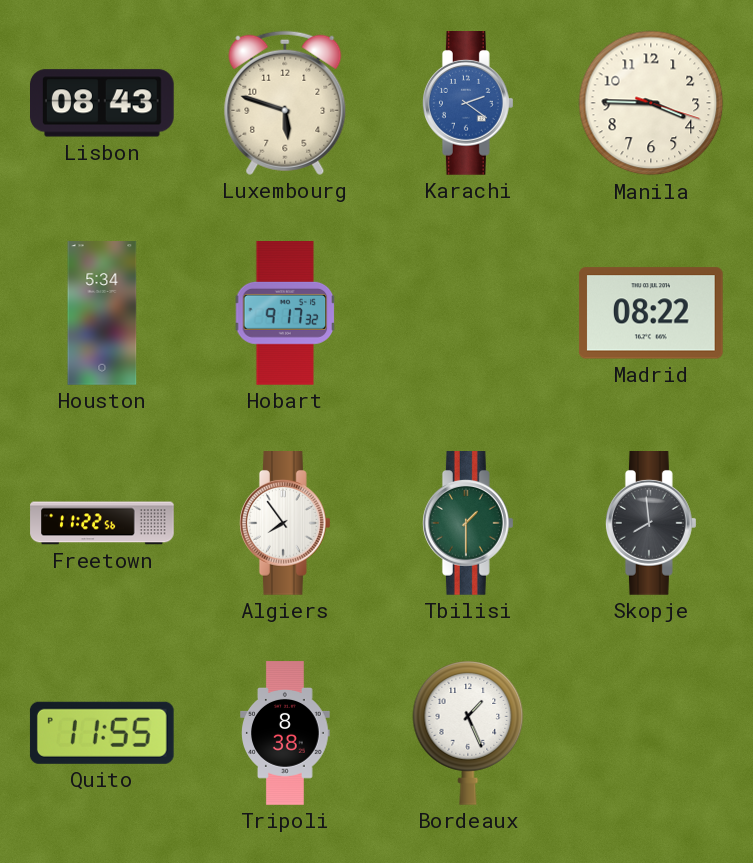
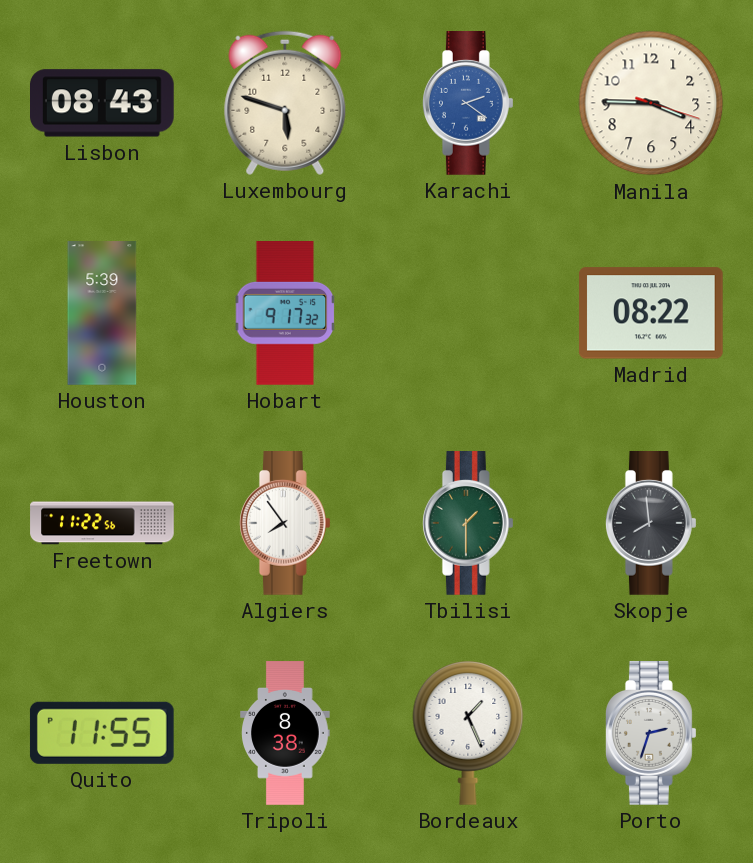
Houston: 5:34 -> 5:39 (102, 313)
Porto: none -> 2:33 (652, 734)
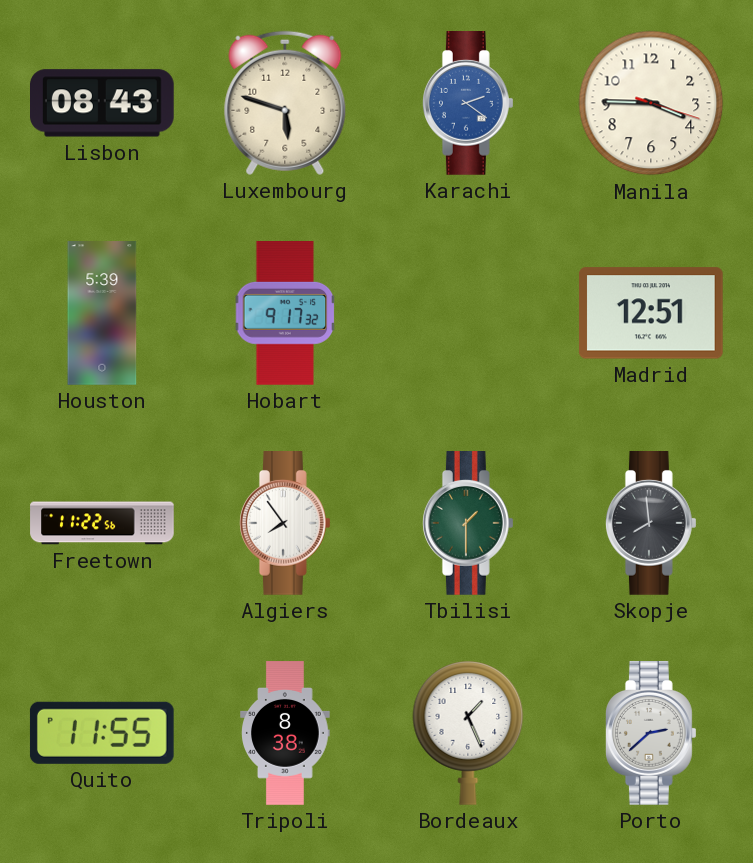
Madrid: 08:22 -> 12:51 (651, 313)
Porto: 2:33 -> 2:38 (652, 734)
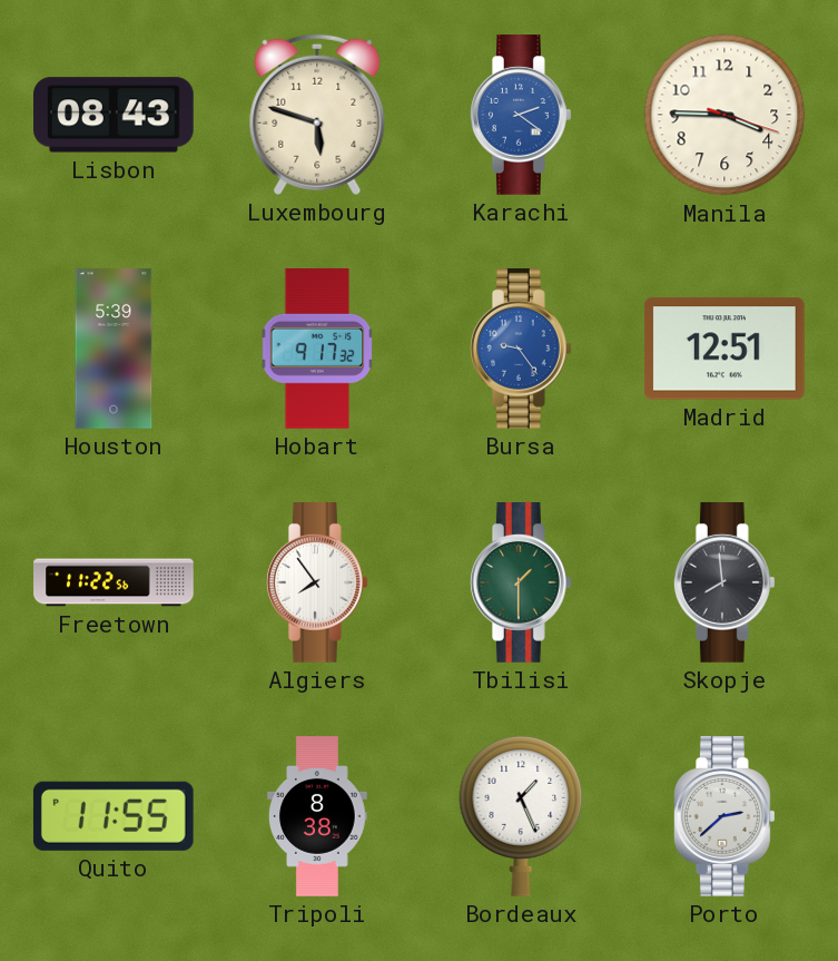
Bursa: none -> 9:24 (522, 350)
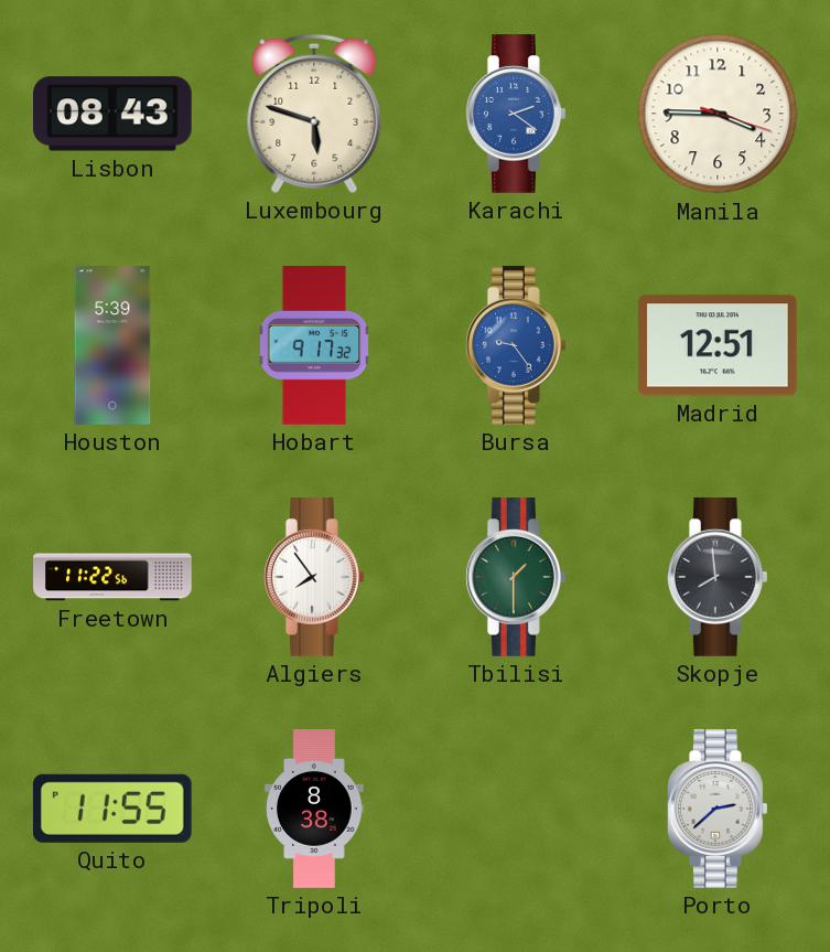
Bordeaux: 1:26 -> none (521, 816)
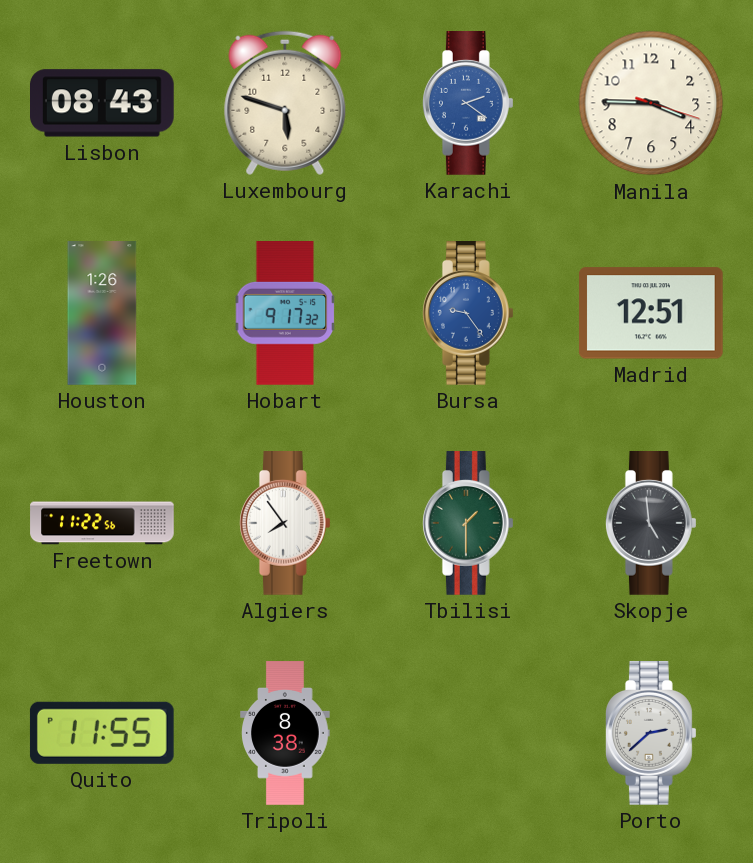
Houston: 5:39 -> 1:26 (102, 313)
Skopje: 7:59 -> 4:59 (652, 524)
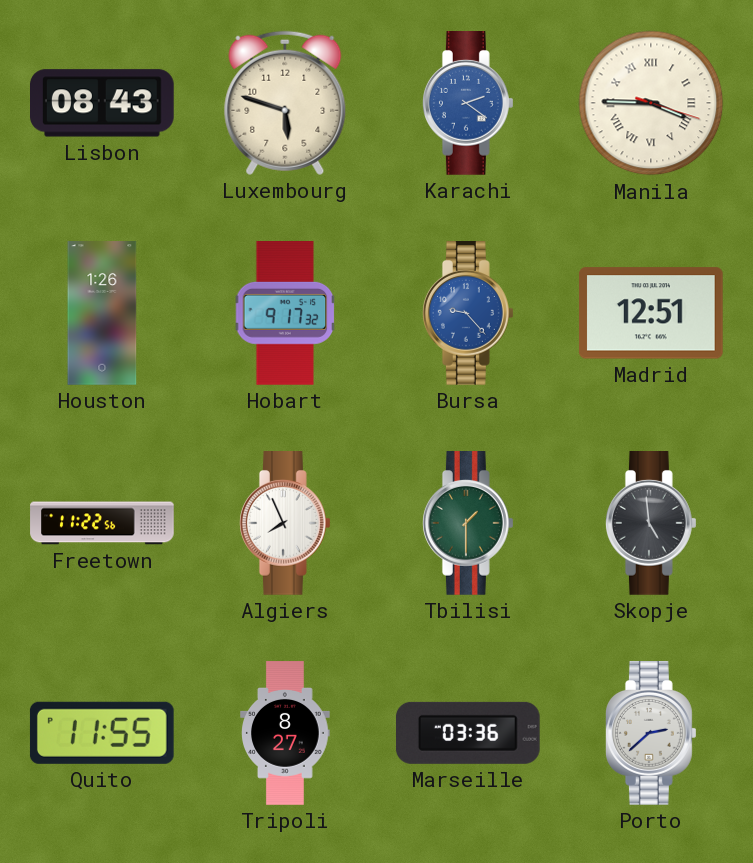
Manila numerals: Arabic -> Roman (651, 103)
Bursa: 9:24 -> 9:23 (469, 314)
Algiers: 7:54 -> 7:56 (286, 524)
Tripoli: 8:38 -> 8:27 (285, 733)
Marseille: none -> 03:36 (468, 733)
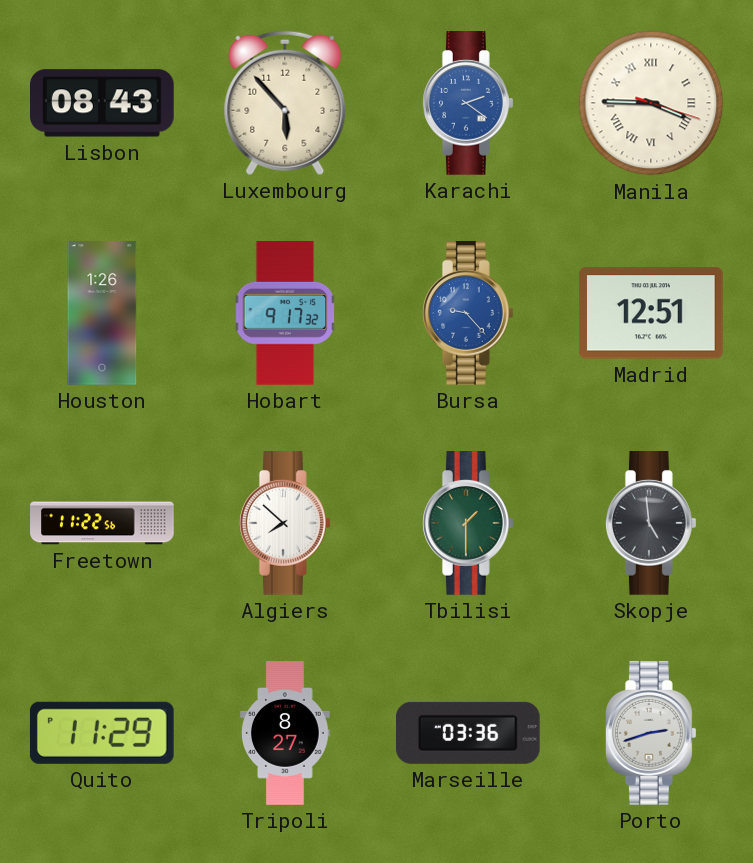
Luxembourg: 5:48 -> 5:53 (285, 103)
Algiers: 7:56 -> 7:52 (286, 524)
Quito: 11:55 -> 11:29 (102, 733)
Porto: 2:38 -> 2:42 (652, 734)
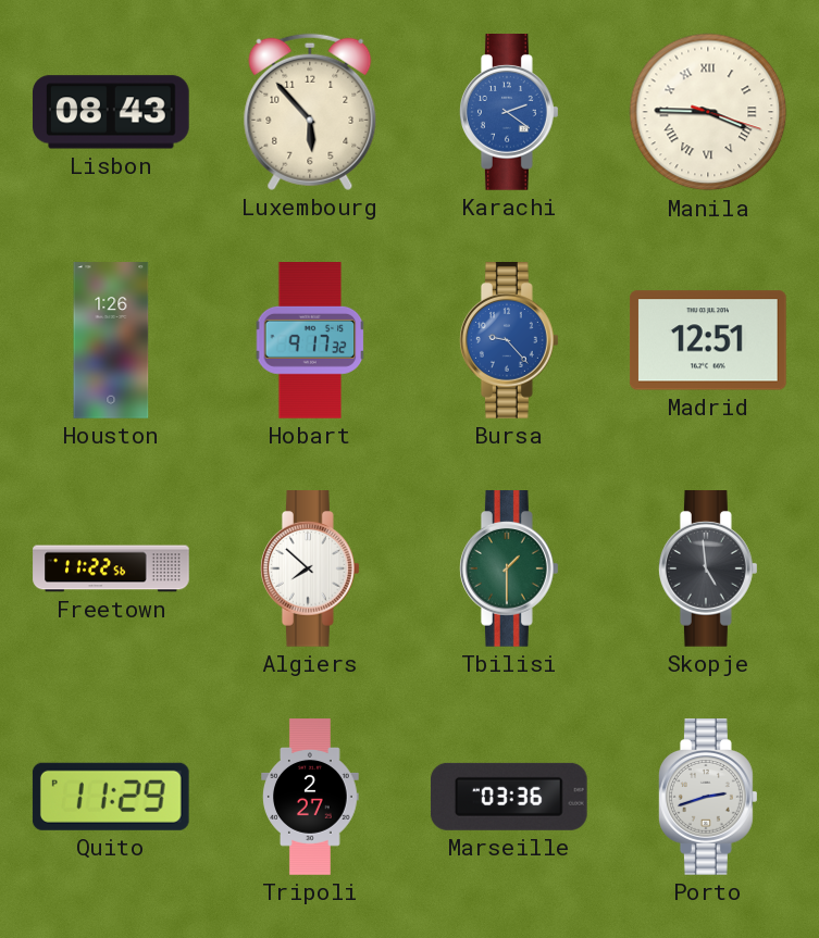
Tripoli: 8:27 -> 2:27 (310, 797)
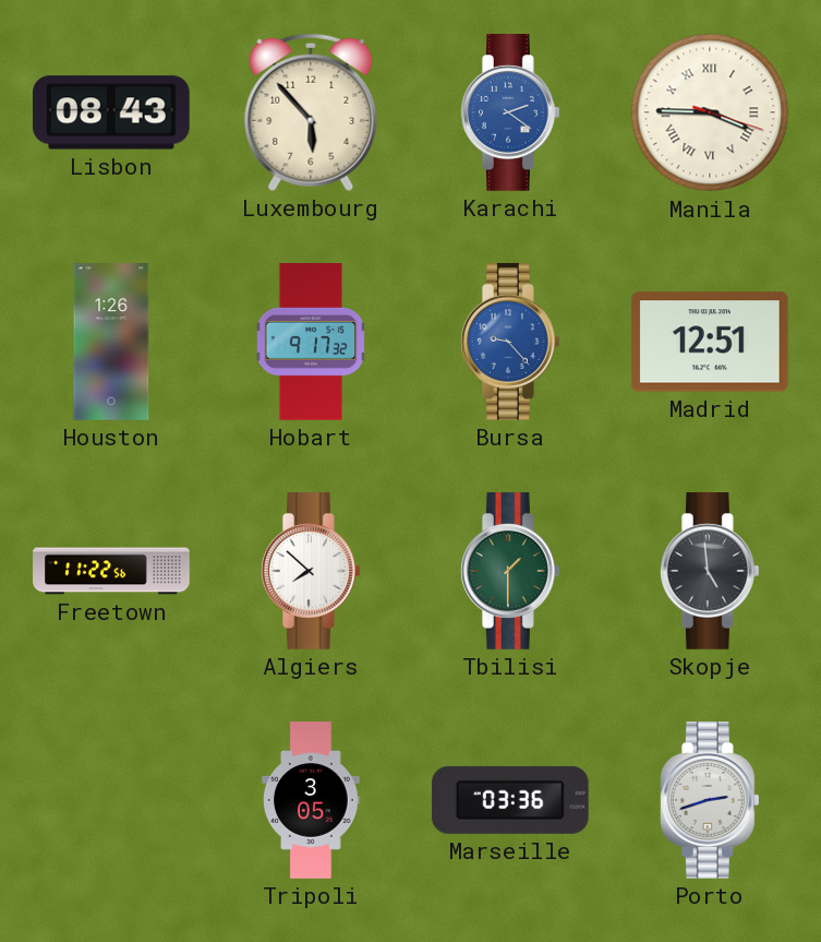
Quito: 11:29 -> none (111, 797)
Tripoli: 2:27 -> 3:05 (311, 800)
